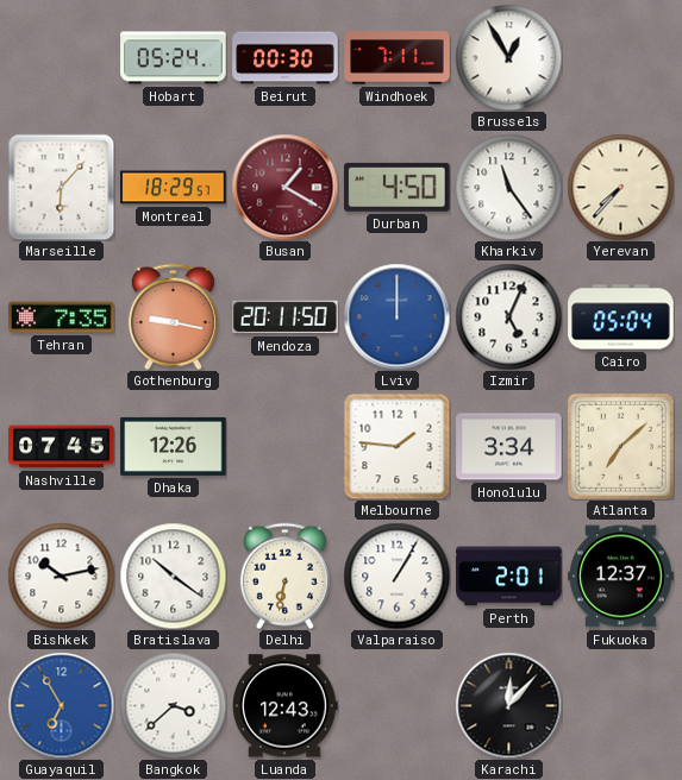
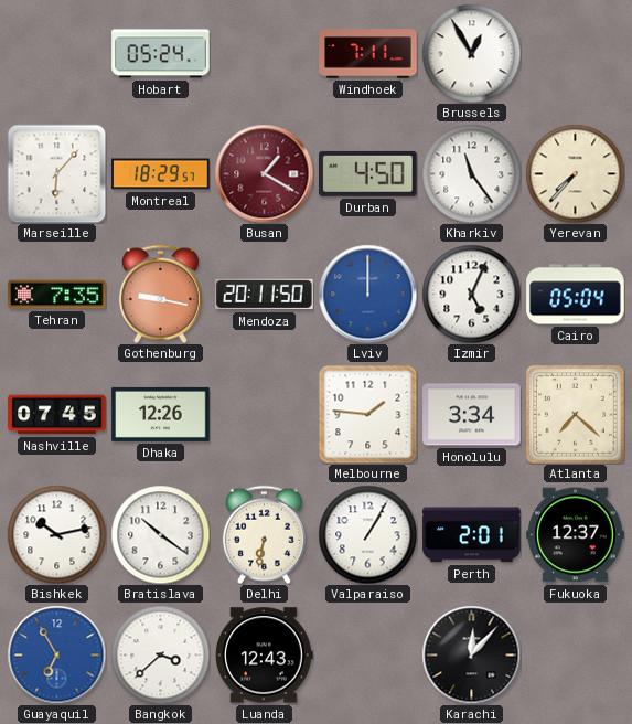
Beirut: 00:30 -> none (286, 58)
Atlanta: 7:08 -> 7:22 (575, 414)
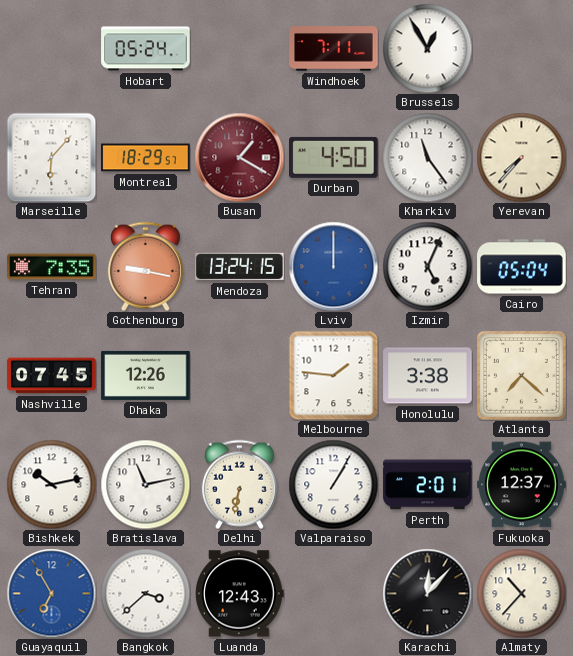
Mendoza: 20:11 -> 13:24 (240, 267)
Honolulu: 3:34 -> 3:38 (428, 376)
Bratislava: 10:21 -> 11:13 (145, 484)
Almaty: none -> 10:37 (521, 593)
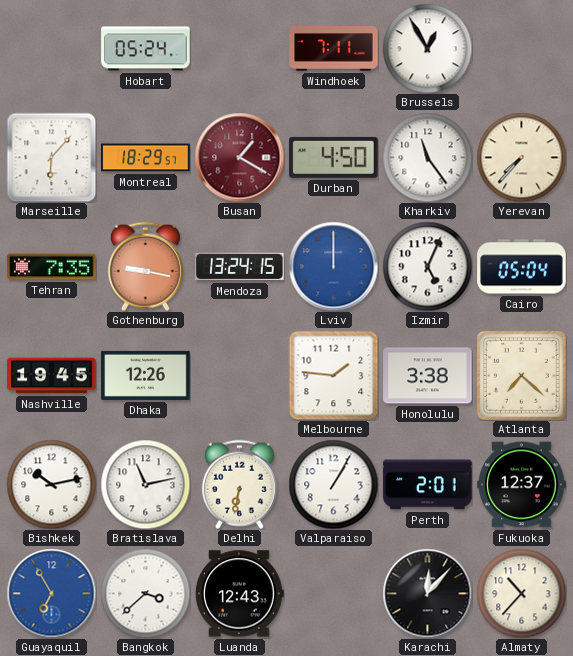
Nashville: 07:45 -> 19:45 (52, 376)
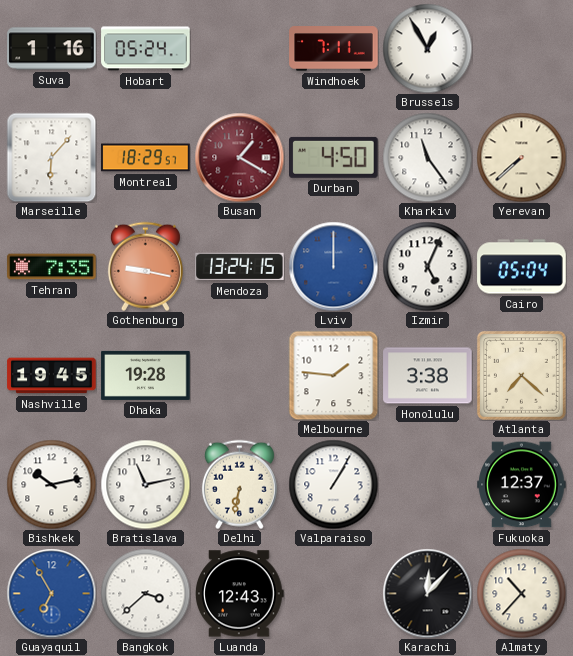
Suva: none -> 1:16 (52, 49)
Yerevan: 7:37 -> 7:38 (521, 157)
Dhaka: 12:26 -> 19:28 (146, 375)
Perth: 2:01 -> none (428, 485)
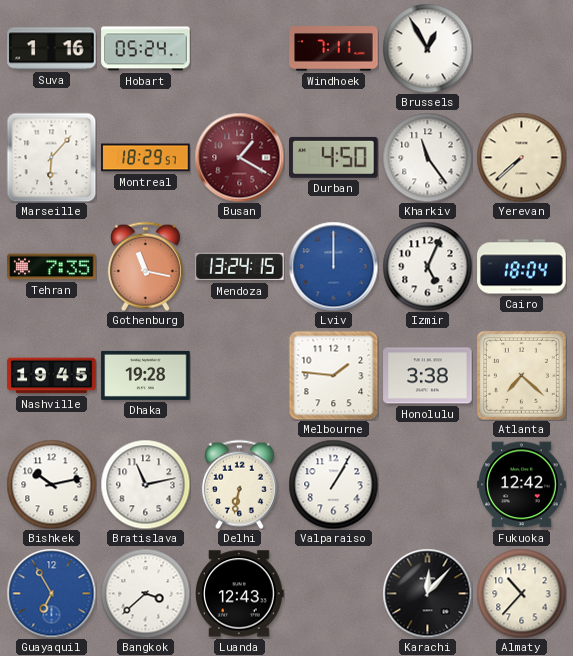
Gothenburg: 9:17 -> 11:17 (145, 266)
Cairo: 05:04 -> 18:04 (522, 267)
Fukuoka: 12:37 -> 12:42 (522, 485)
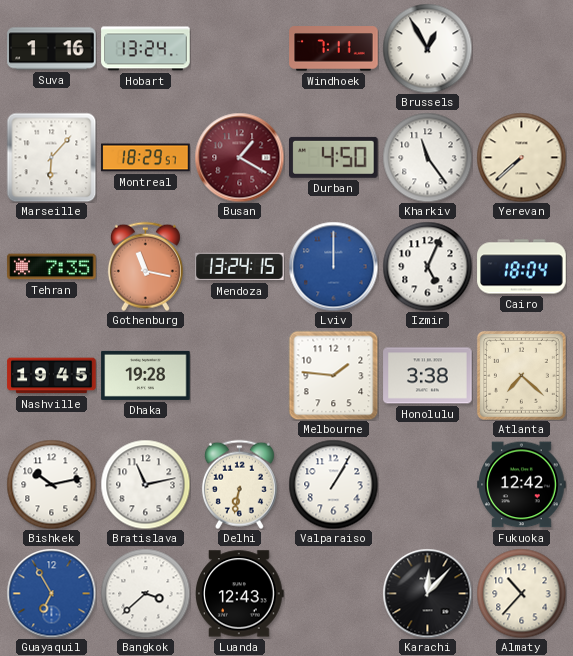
Hobart: 05:24 -> 13:24 (146, 49)
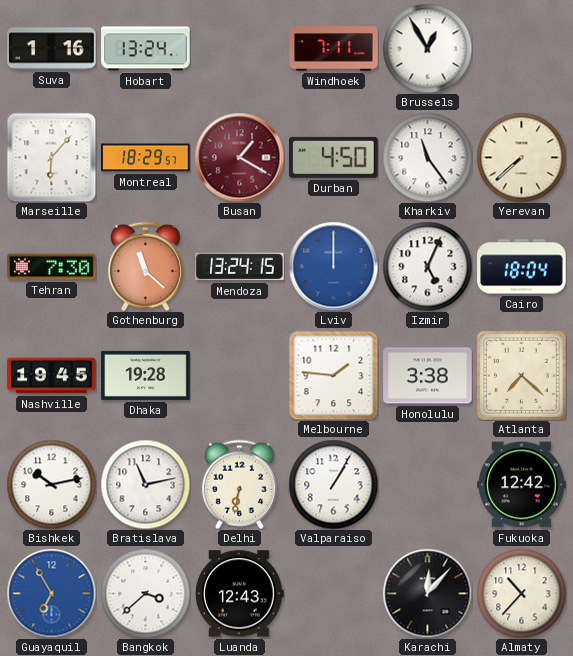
Tehran: 7:35 -> 7:30 (52, 267)
Gothenburg: 11:17 -> 11:22 (145, 266)
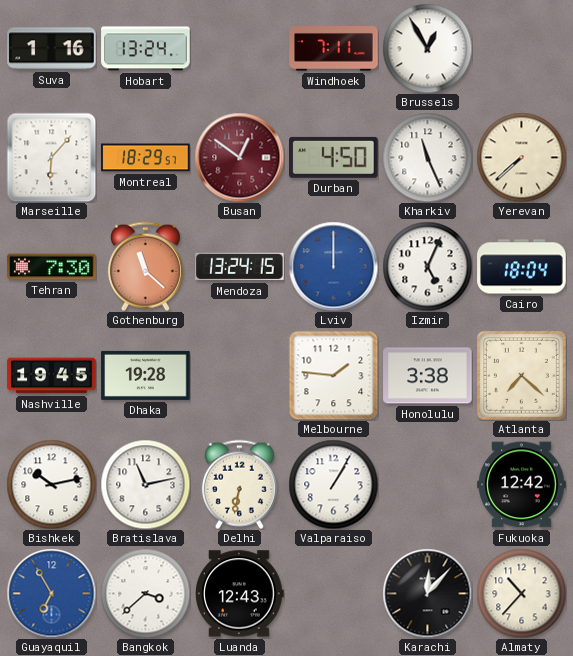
Busan: 1:20 -> 12:51 (239, 157)
Kharkiv: 11:24 -> 11:26 (427, 157)
